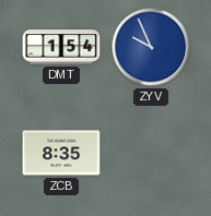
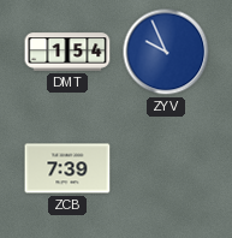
ZCB: 8:35 -> 7:39 (67, 168)
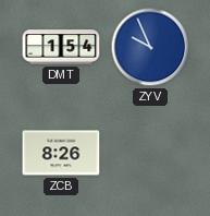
ZCB: 7:39 -> 8:26 (61, 153)
